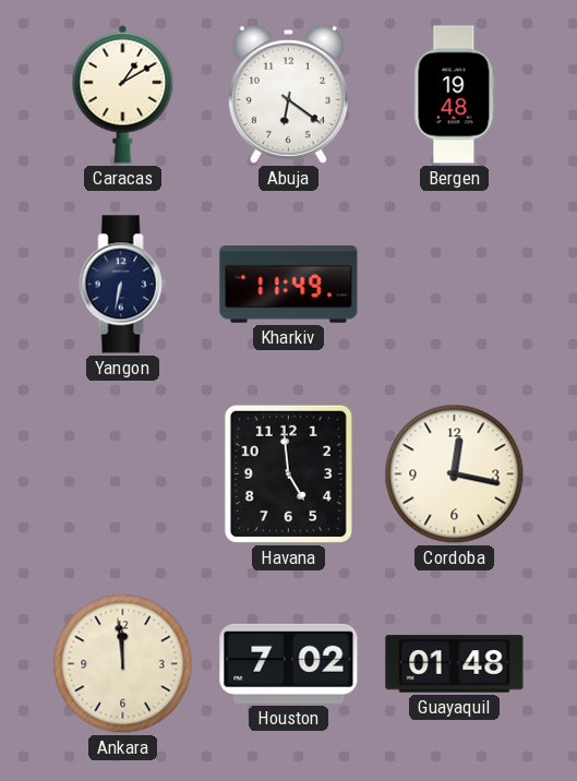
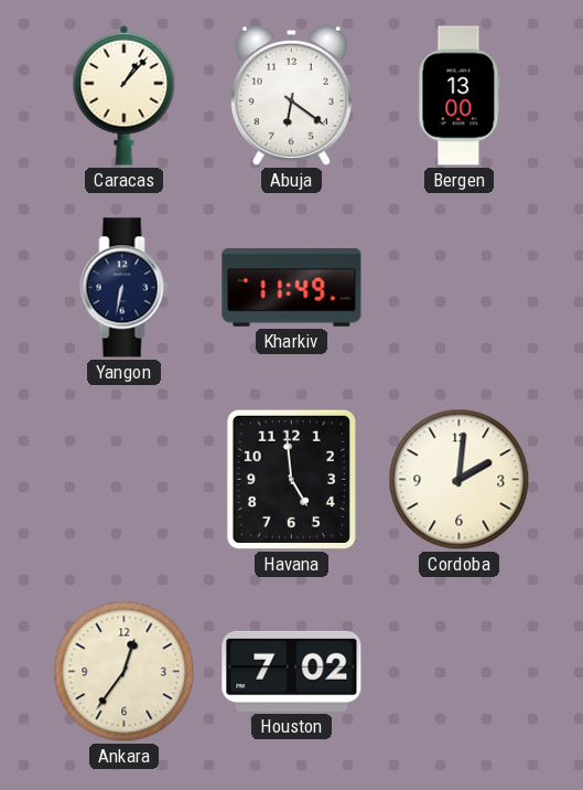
Caracas: 1:10 -> 1:07 (125, 95)
Bergen: 19:48 -> 13:00 (460, 96)
Cordoba: 12:17 -> 2:01 (460, 480)
Ankara: 11:59 -> 12:36 (125, 672)
Guayaquil: 01:48 -> none (455, 664)
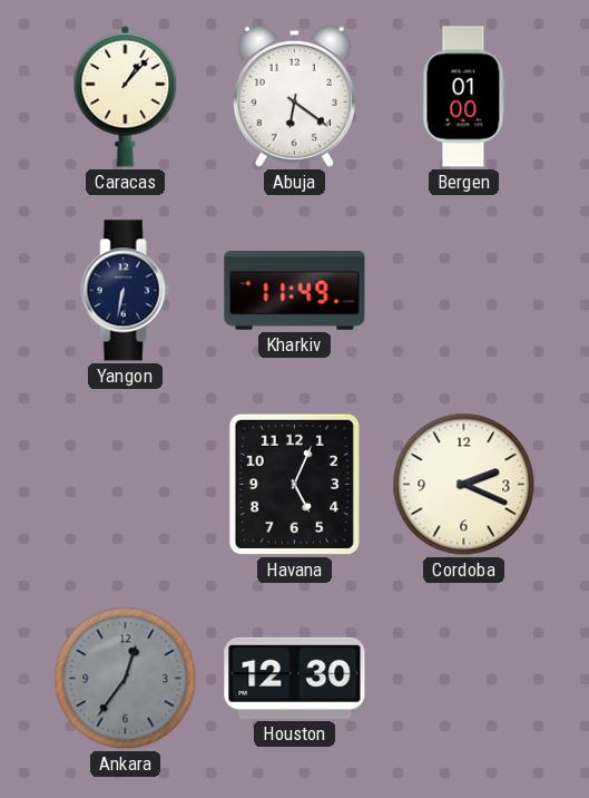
Bergen: 13:00 -> 01:00 (464, 97)
Havana: 4:59 -> 5:04 (294, 484)
Cordoba: 2:01 -> 2:19 (464, 485)
Ankara dial: cream -> grey (126, 679)
Houston: 7:02 -> 12:30 (295, 678)
